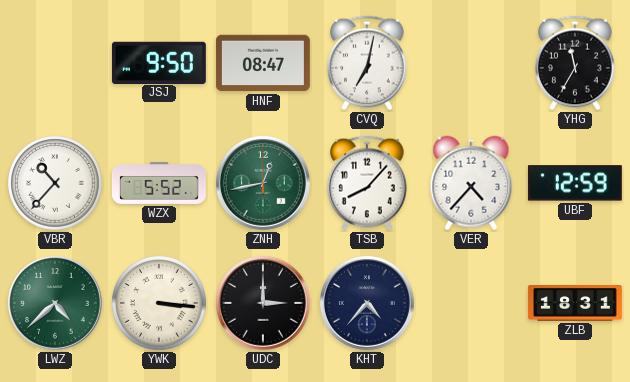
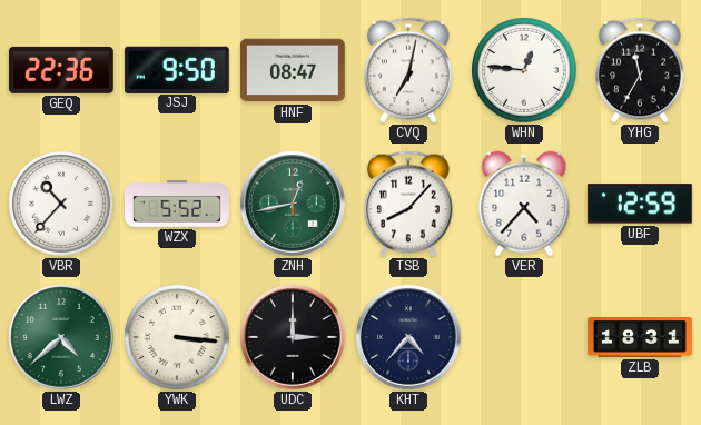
GEQ: none -> 22:36 (61, 70)
WHN: none -> 12:46 (524, 70)
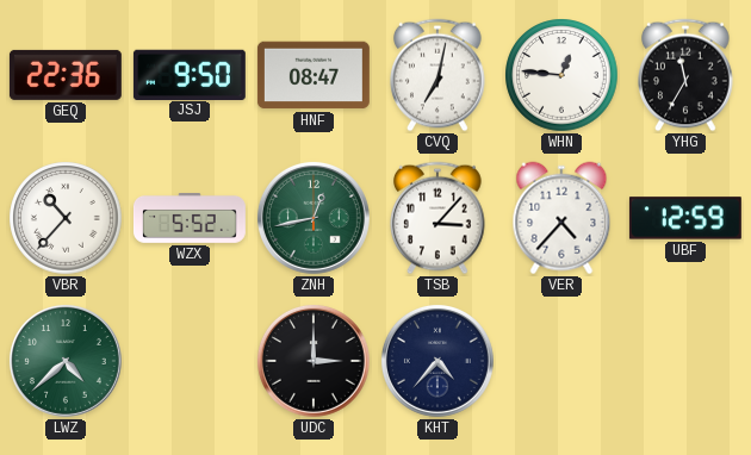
TSB: 8:07 -> 3:07 (437, 218)
YWK: 3:16 -> none (177, 337)
ZLB: 18:31 -> none (640, 338)
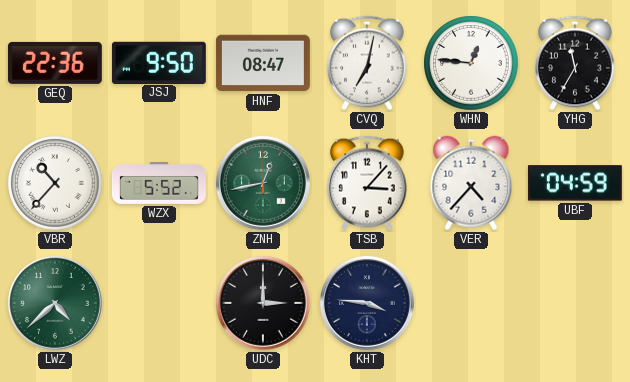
UBF: 12:59 -> 04:59 (575, 183)
KHT: 4:37 -> 3:46 (367, 303)
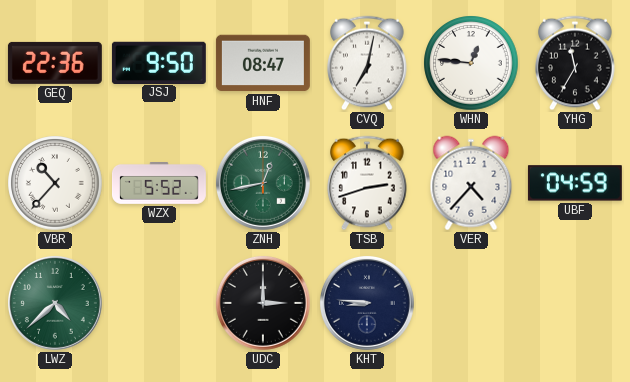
TSB: 3:07 -> 2:42 (367, 183)
KHT: 3:46 -> 8:46 (367, 303)
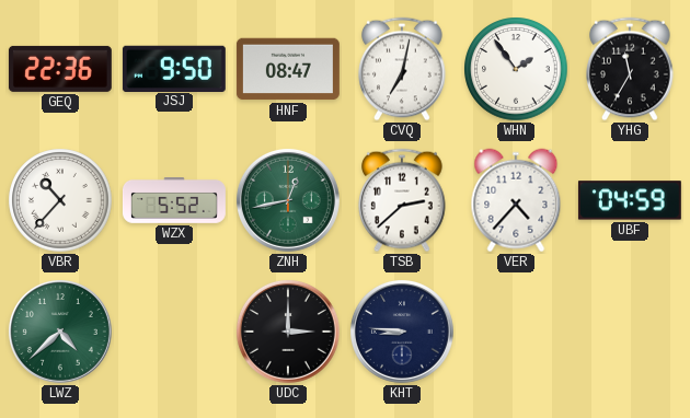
WHN: 12:46 -> 1:54 (516, 69)
TSB: 2:42 -> 2:38 (402, 200)
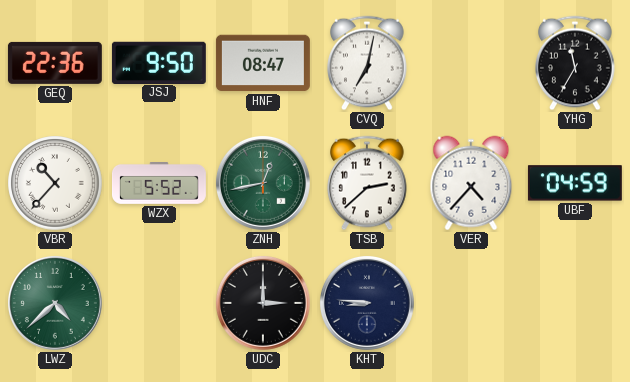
WHN: 1:54 -> none (516, 69)
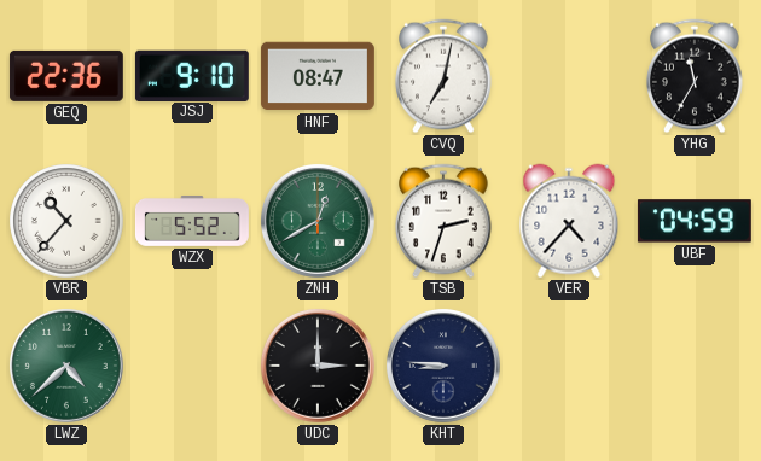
JSJ: 9:50 -> 9:10 (192, 75)
ZNH: 12:43 -> 12:40 (318, 221)
TSB: 2:38 -> 2:33 (443, 221)
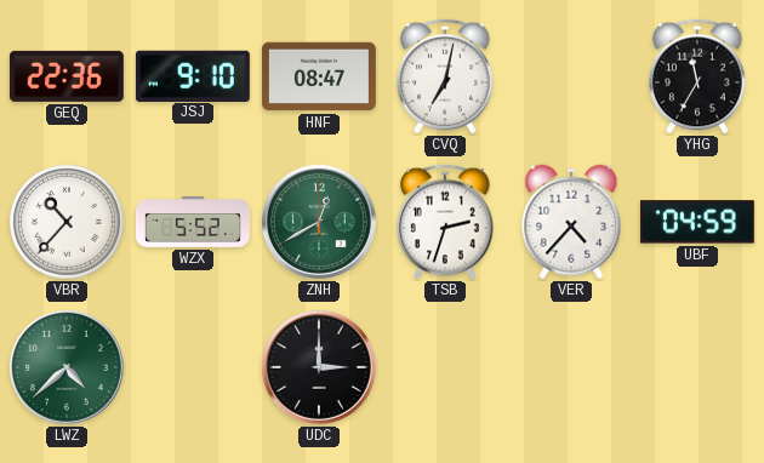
KHT: 8:46 -> none (443, 366)
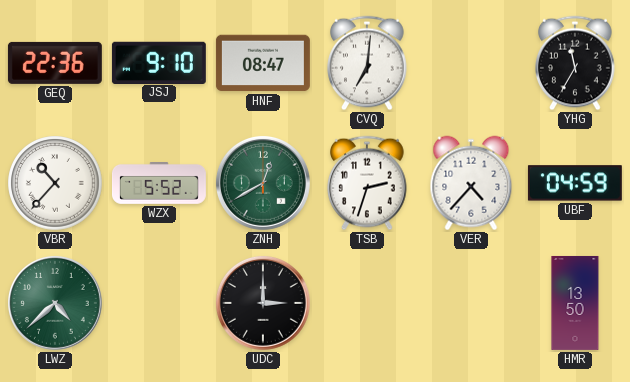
CVQ: 7:02 -> 7:01 (367, 63)
HMR: none -> 13:50 (575, 303)
